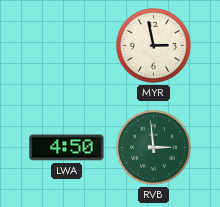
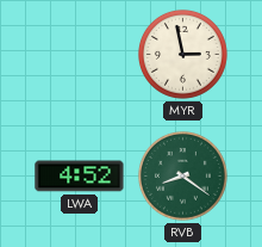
LWA: 4:50 -> 4:52 (80, 177)
RVB: 2:59 -> 8:21 (182, 175)
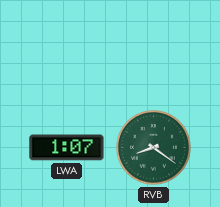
MYR: 2:58 -> none (182, 54)
LWA: 4:52 -> 1:07 (67, 148)
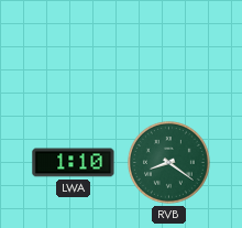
LWA: 1:07 -> 1:10 (74, 163)
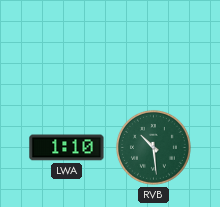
RVB: 8:21 -> 10:29 (153, 147)
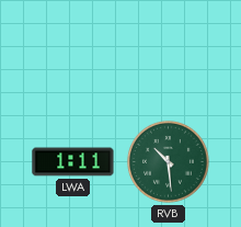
LWA: 1:10 -> 1:11 (73, 162)
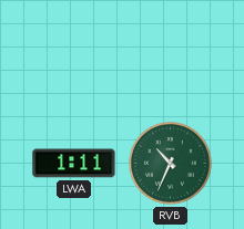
RVB: 10:29 -> 10:34 (170, 163)
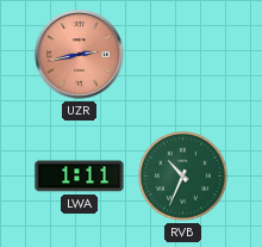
UZR: none -> 2:43 (80, 55)
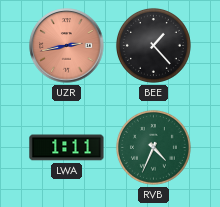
BEE: none -> 1:23 (153, 45)
RVB: 10:34 -> 4:34 (153, 147)
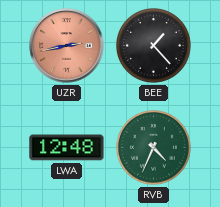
LWA: 1:11 -> 12:48 (67, 148)
